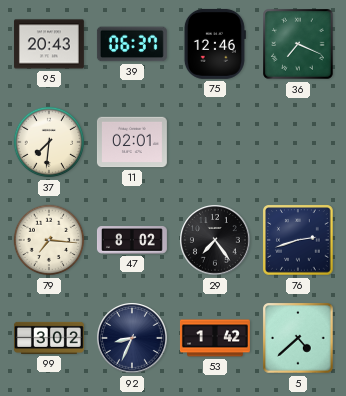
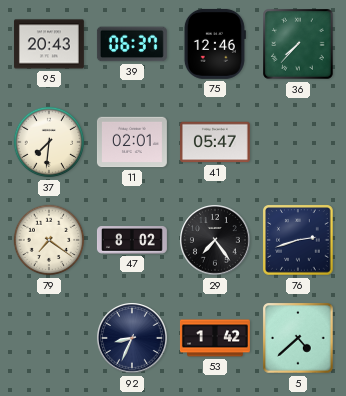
36: 7:19 -> 7:37 (298, 44)
41: none -> 05:47 (215, 142)
79: 7:16 -> 7:21 (49, 240)
99: 3:02 -> none (49, 338)
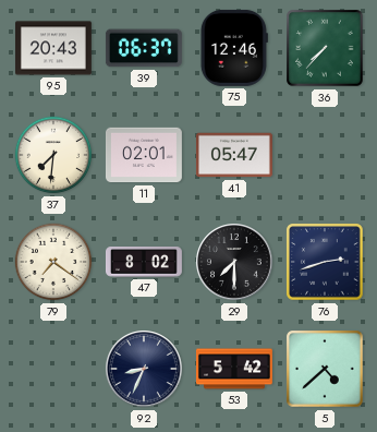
29: 7:24 -> 7:30 (235, 263)
53: 1:42 -> 5:42 (234, 369)
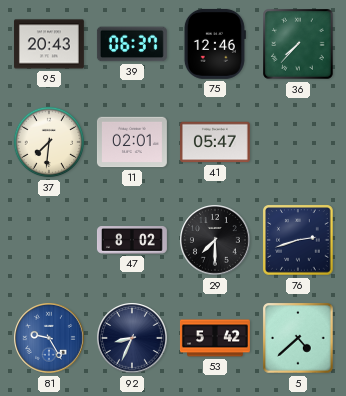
79: 7:21 -> none (53, 262)
81: none -> 9:25 (50, 339)
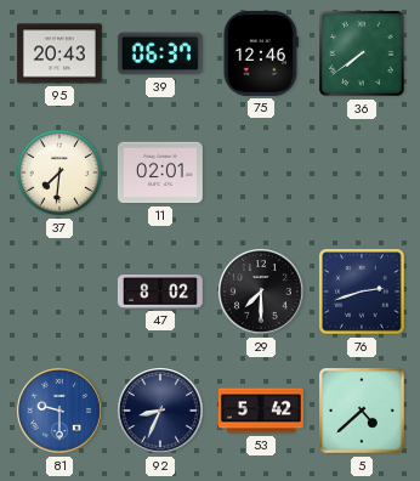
36: 7:37 -> 7:39 (362, 53)
41: 05:47 -> none (215, 142)
81: 9:25 -> 9:30 (61, 412)
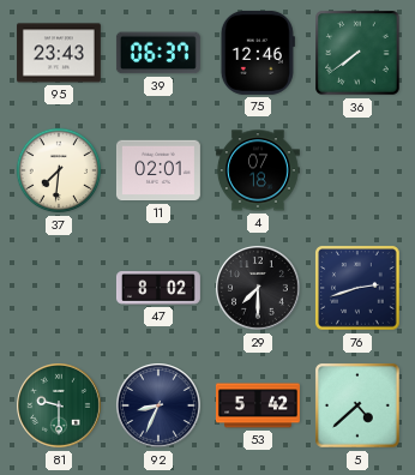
95: 20:43 -> 23:43 (59, 53)
4: none -> 07:18 (258, 170)
81 dial: blue -> green (60, 407)
